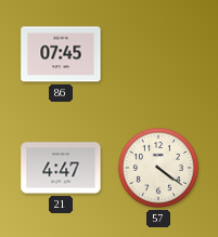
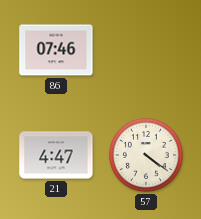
86: 07:45 -> 07:46 (56, 50)
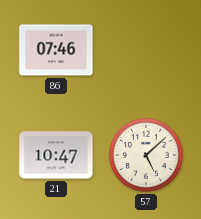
21: 4:47 -> 10:47 (56, 155)
57: 4:21 -> 5:08 (146, 155)
